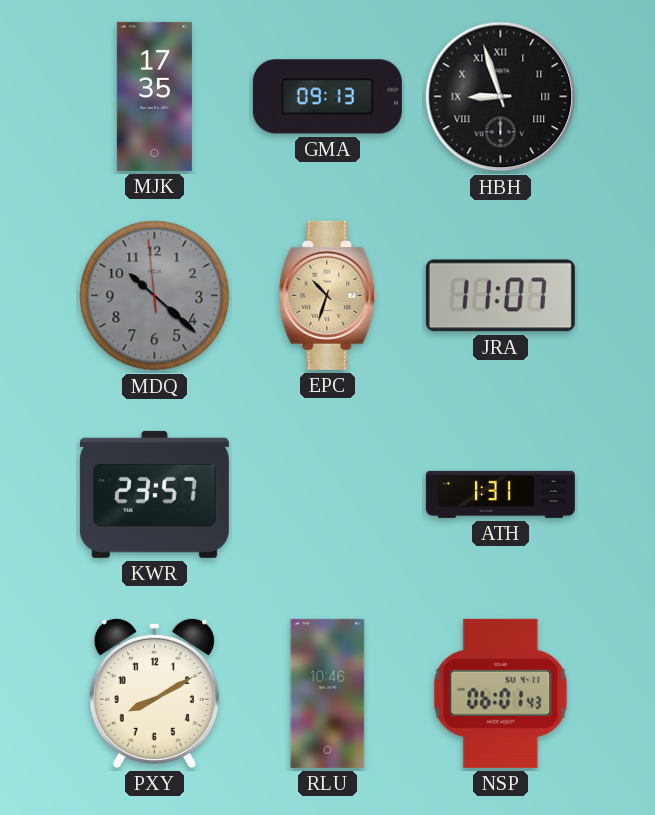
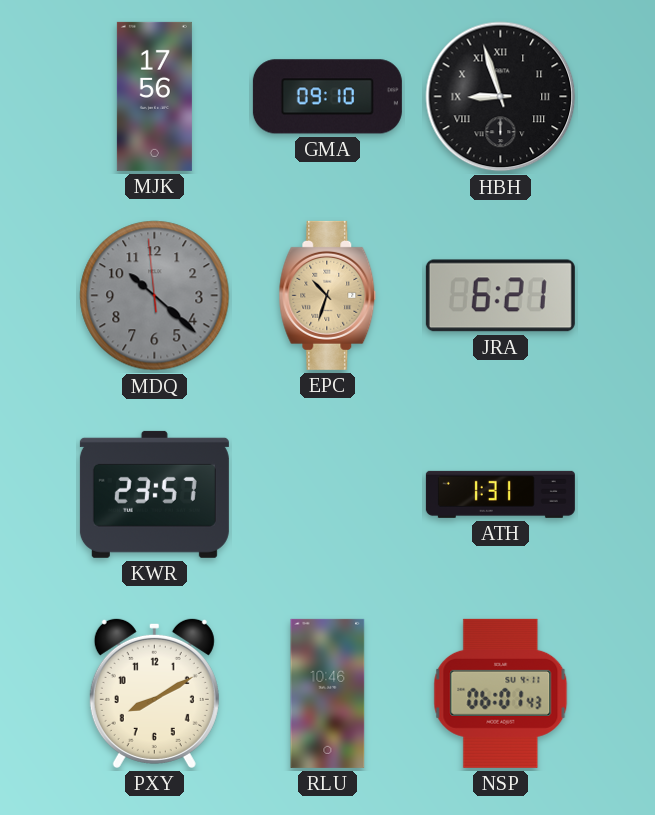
MJK: 17:35 -> 17:56 (154, 96)
GMA: 09:13 -> 09:10 (327, 97)
JRA: 11:07 -> 6:21 (500, 296)
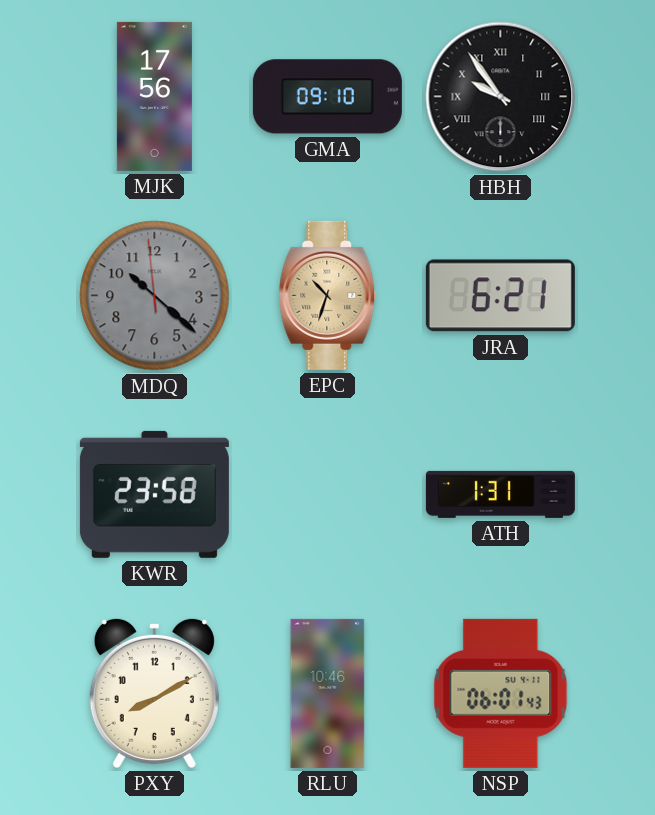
HBH: 8:57 -> 9:54 (501, 97)
KWR: 23:57 -> 23:58 (154, 494)
